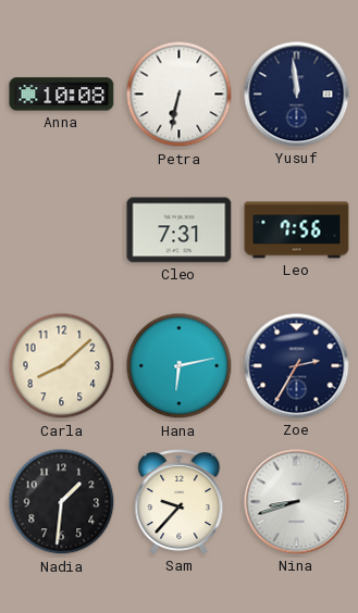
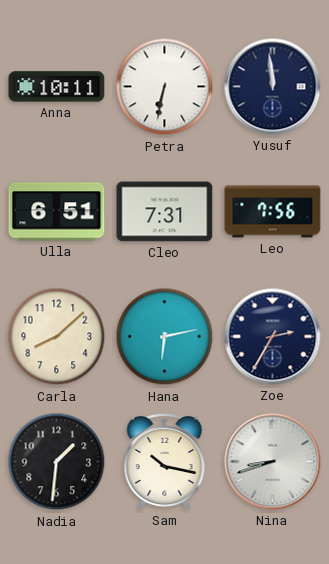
Anna: 10:08 -> 10:11 (57, 87)
Ulla: none -> 6:51 (57, 212)
Sam: 9:37 -> 10:17 (165, 462)
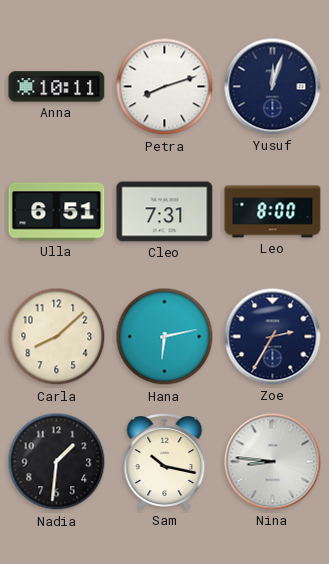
Petra: 6:32 -> 8:12 (165, 87)
Yusuf: 11:59 -> 12:03 (273, 87)
Leo: 7:56 -> 8:00 (273, 212)
Nina: 8:42 -> 8:46 (273, 462)
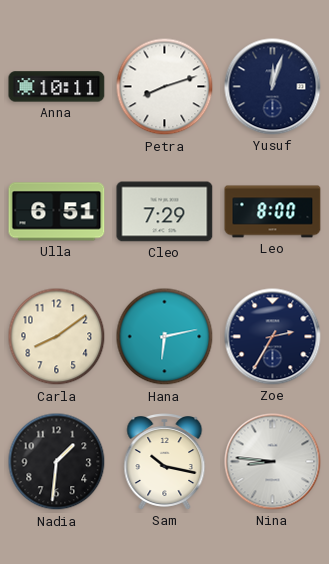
Cleo: 7:31 -> 7:29 (165, 212)
Carla: 8:08 -> 8:09 (57, 337)
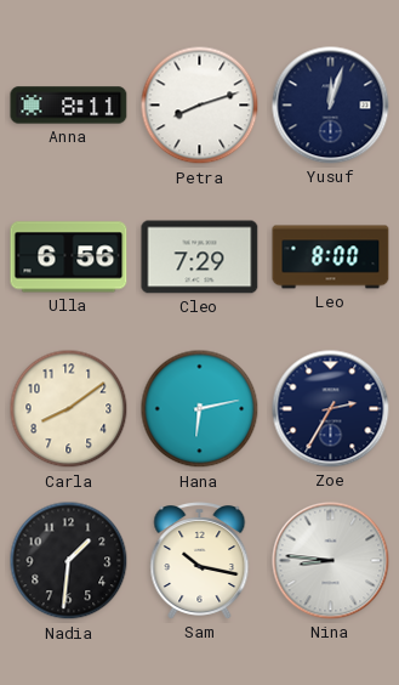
Anna: 10:11 -> 8:11 (69, 106)
Ulla: 6:51 -> 6:56 (69, 257)
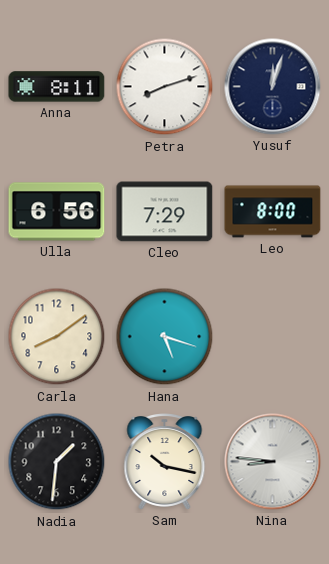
Hana: 6:13 -> 5:18 (165, 337)
Zoe: 2:35 -> none (331, 409)
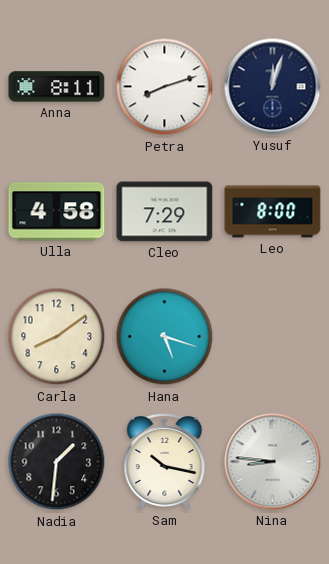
Ulla: 6:56 -> 4:58 (57, 212)
